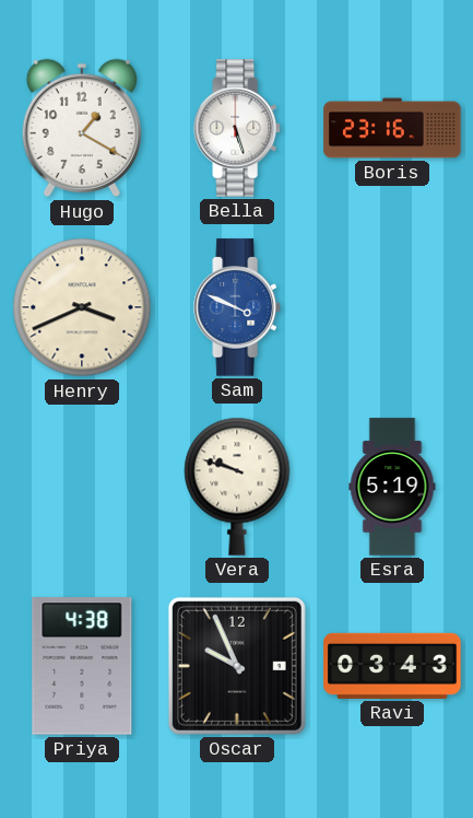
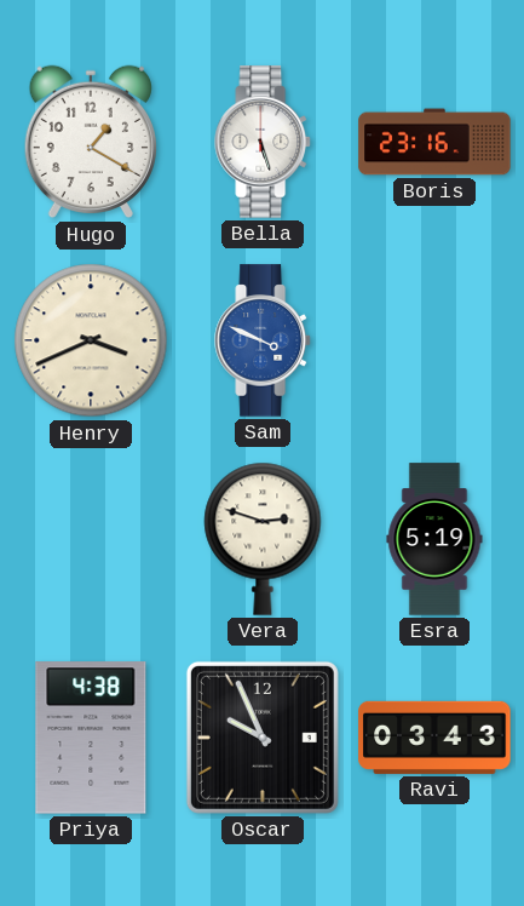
Vera: 9:48 -> 2:48 (263, 539)
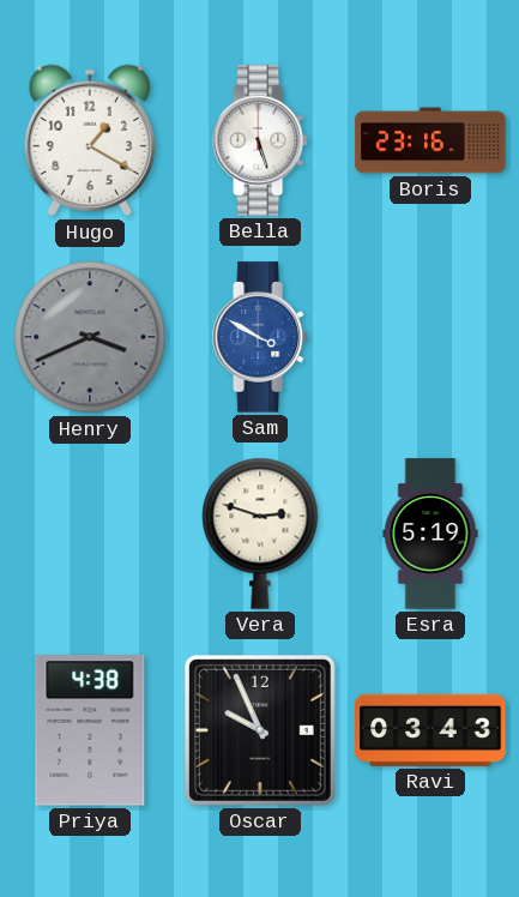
Henry dial: cream -> grey (90, 337)
Sam: 3:49 -> 3:50 (260, 337)
